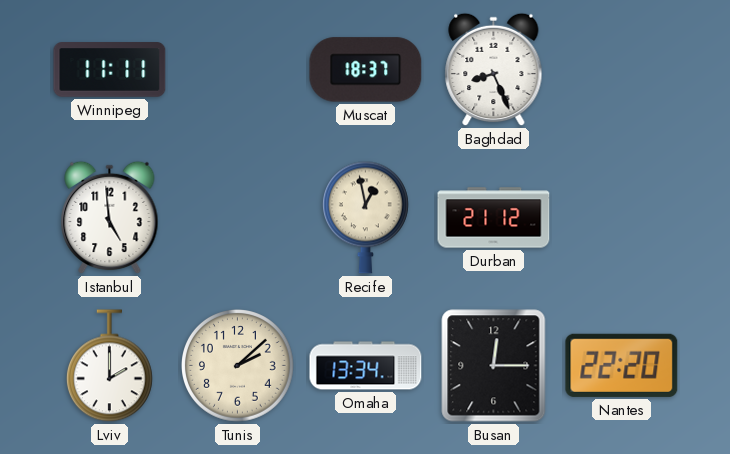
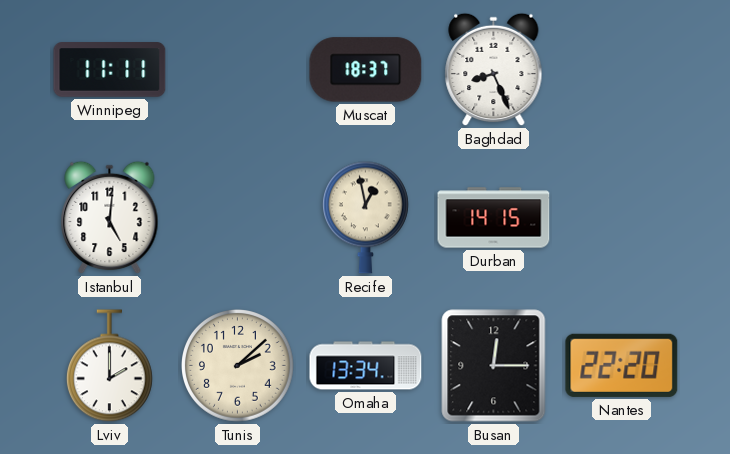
Istanbul: 4:59 -> 5:01 (110, 218)
Durban: 21:12 -> 14:15 (494, 218)
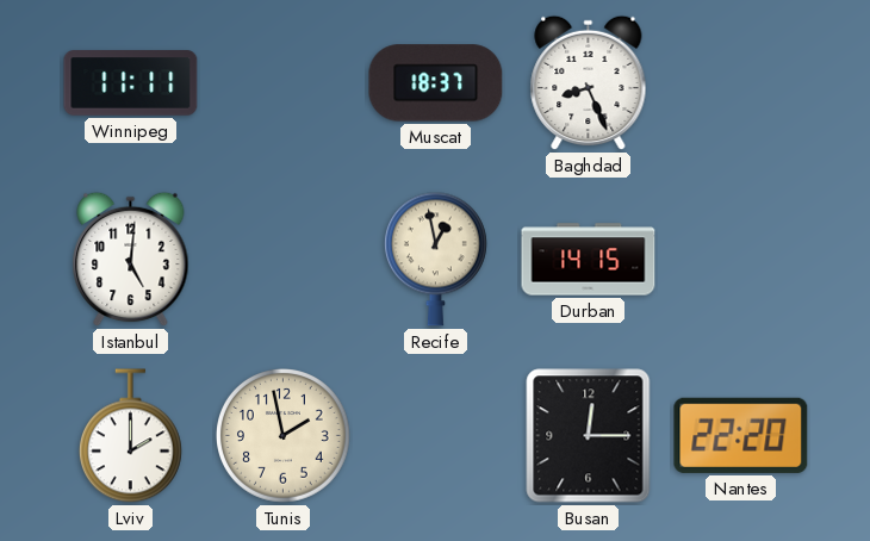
Tunis: 2:08 -> 1:58 (284, 436)
Omaha: 13:34 -> none (366, 366)
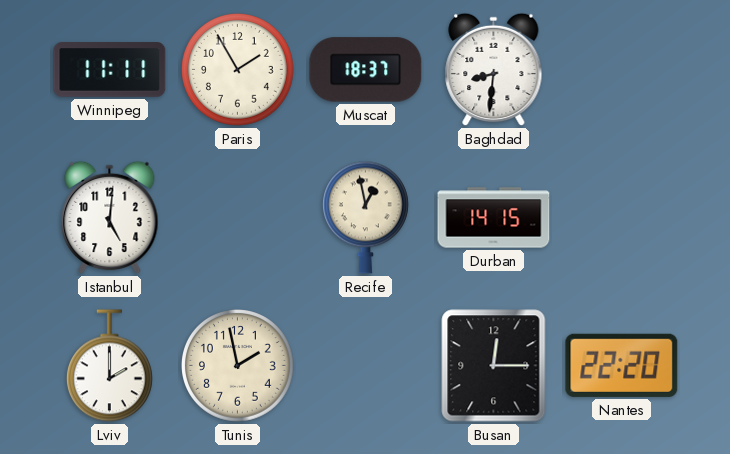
Paris: none -> 1:55 (238, 70)
Baghdad: 8:26 -> 8:31 (494, 70)
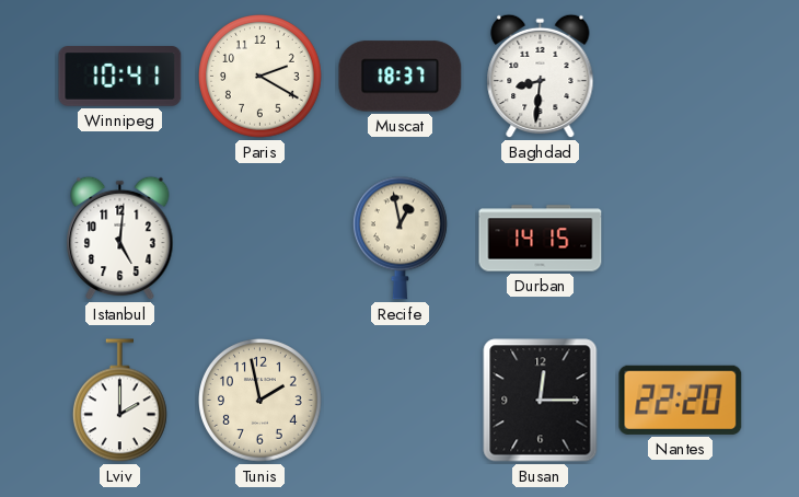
Winnipeg: 11:11 -> 10:41 (120, 77)
Paris: 1:55 -> 2:20 (260, 77)
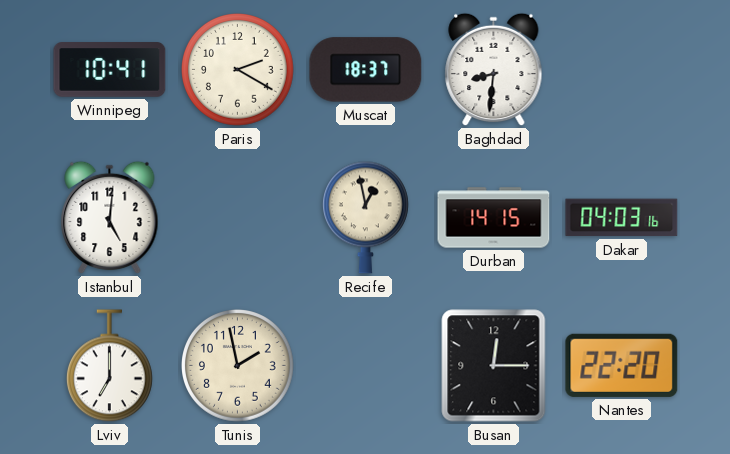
Dakar: none -> 04:03 (622, 218)
Lviv: 2:00 -> 7:00 (109, 366)
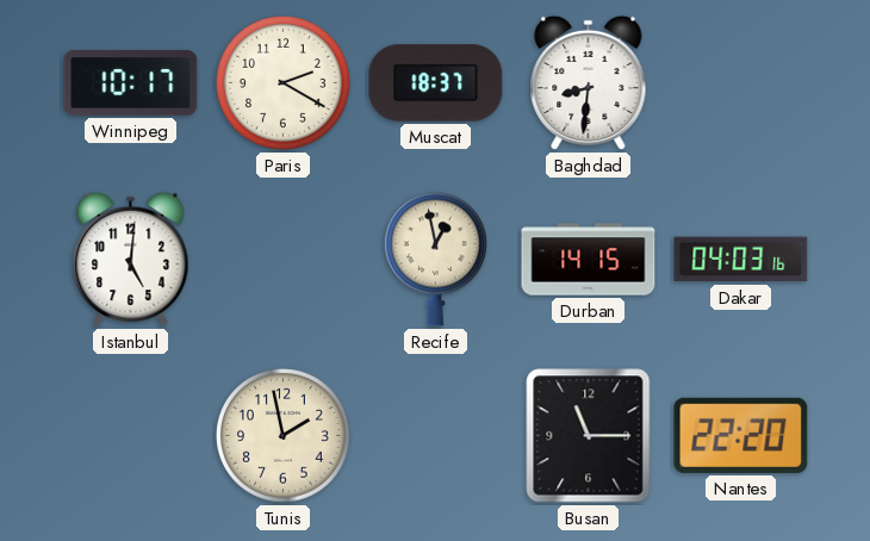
Winnipeg: 10:41 -> 10:17 (131, 83)
Lviv: 7:00 -> none (109, 366)
Busan: 12:15 -> 11:15 (589, 436)
